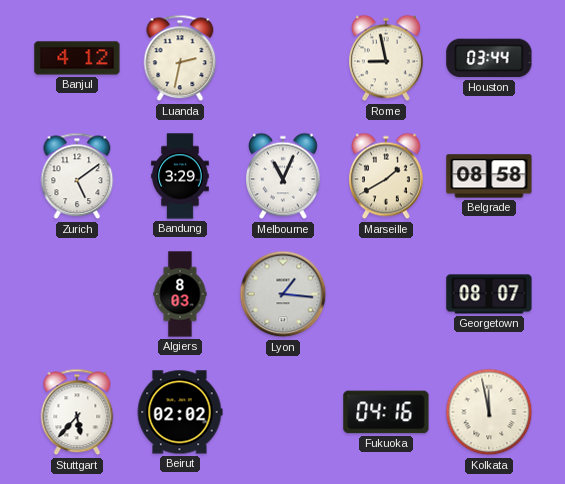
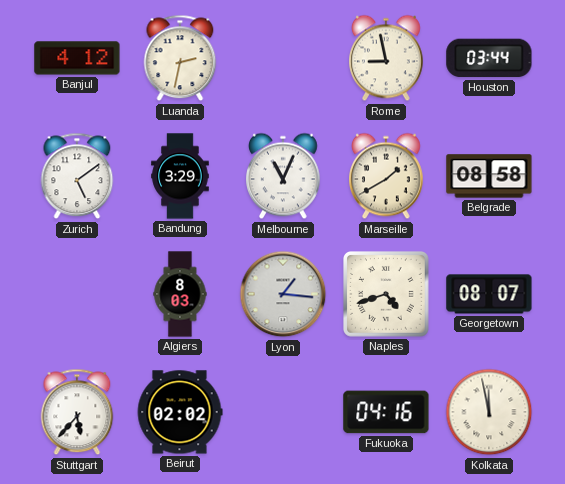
Naples: none -> 4:42 (387, 295)
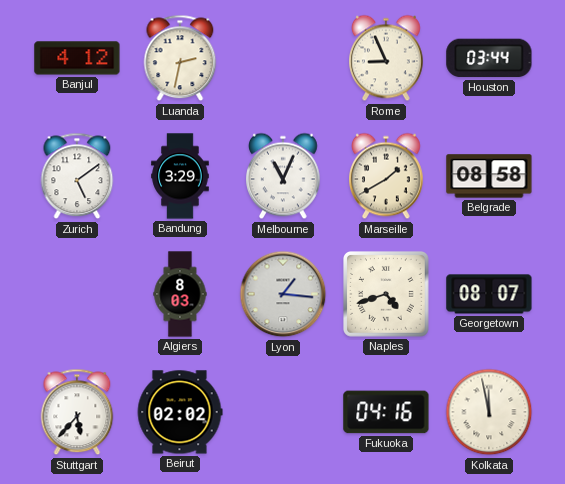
Rome: 8:58 -> 8:56 (387, 58)
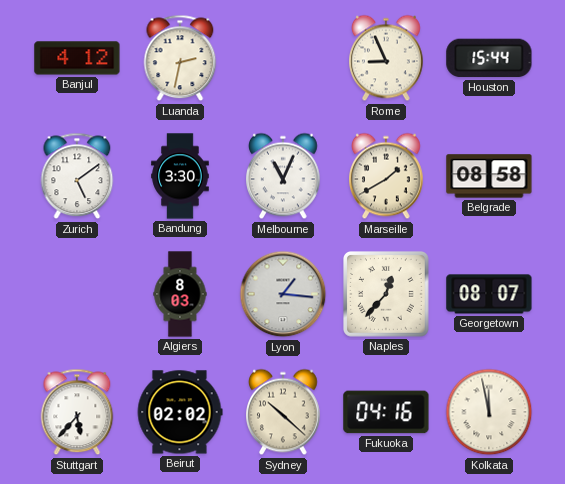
Houston: 03:44 -> 15:44 (489, 58)
Bandung: 3:29 -> 3:30 (180, 176)
Naples: 4:42 -> 12:37 (387, 295)
Sydney: none -> 10:22 (284, 412)
